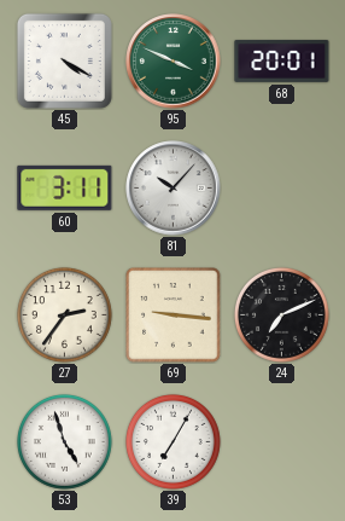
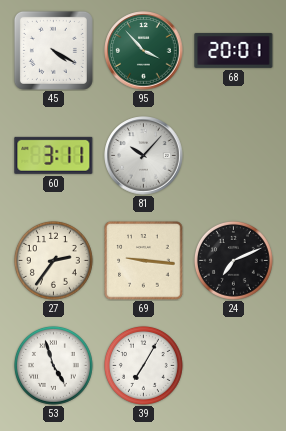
95: 3:49 -> 3:53 (144, 51)
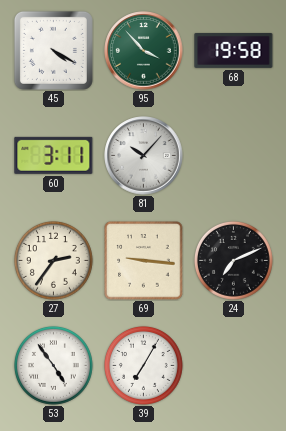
68: 20:01 -> 19:58 (234, 51)
53: 4:57 -> 4:54 (53, 365)
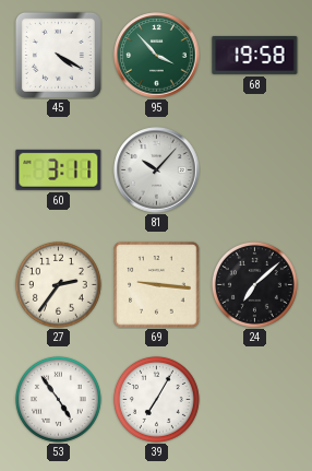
24: 7:11 -> 7:08 (254, 284)
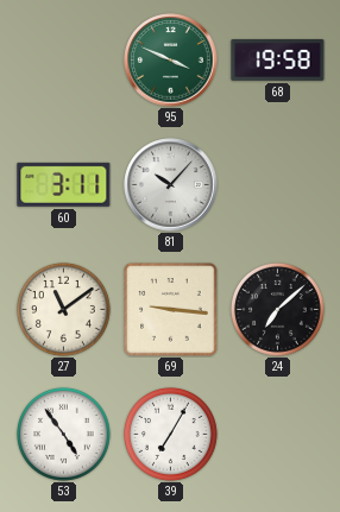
45: 4:20 -> none (58, 55)
95: 3:53 -> 3:49 (171, 61)
27: 2:36 -> 11:09 (63, 309)
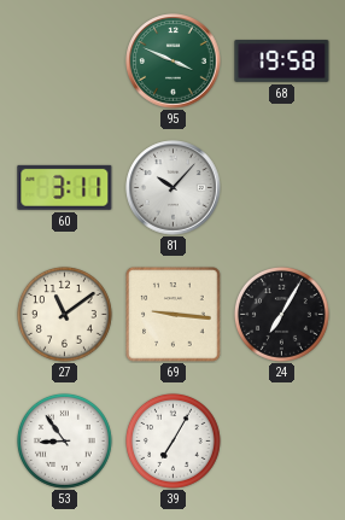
24: 7:08 -> 7:05 (281, 314)
53: 4:54 -> 8:54 (64, 440)
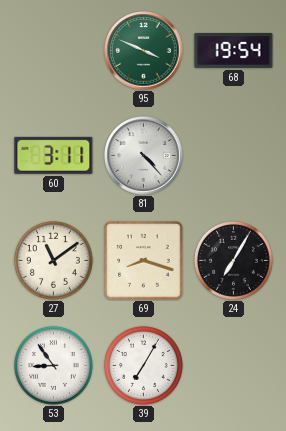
68: 19:58 -> 19:54 (234, 51)
81: 10:07 -> 4:23 (144, 156)
69: 9:16 -> 8:18 (144, 261)
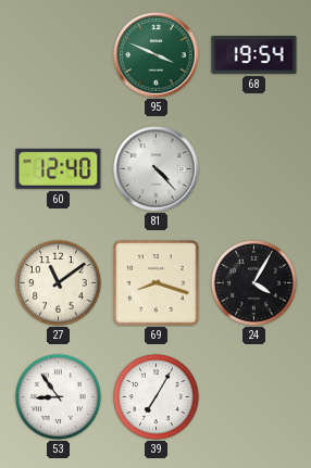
60: 3:11 -> 12:40 (59, 168)
24: 7:05 -> 4:05 (253, 282)
